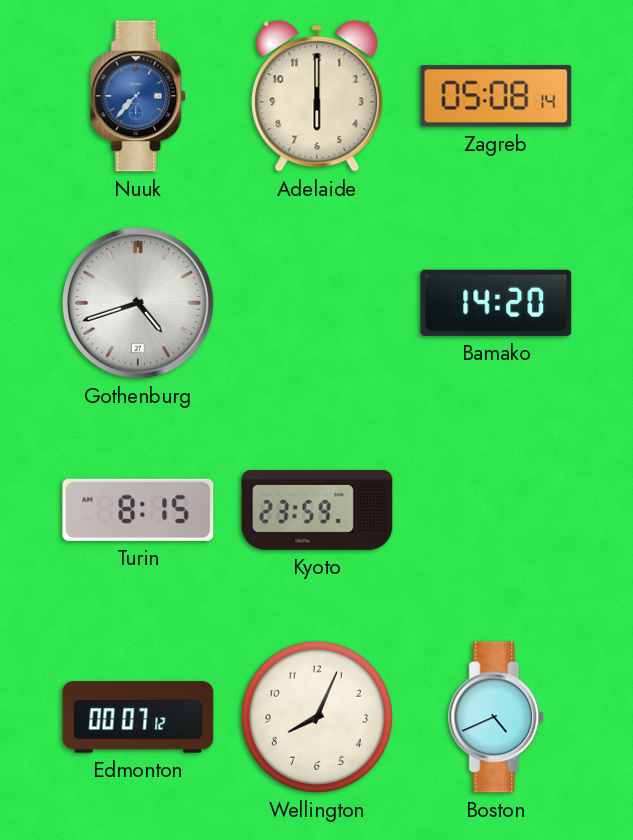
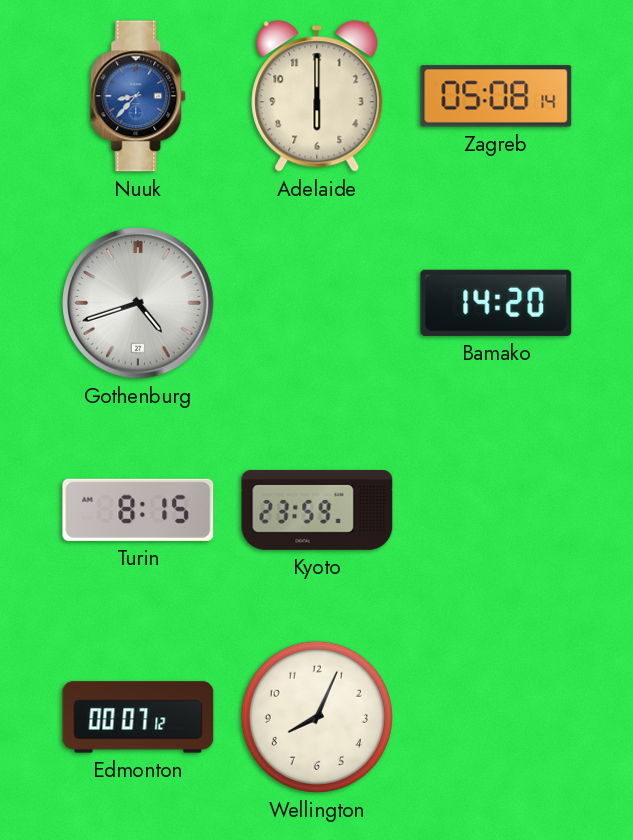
Nuuk: 7:37 -> 8:37 (139, 96)
Boston: 4:41 -> none (497, 717)
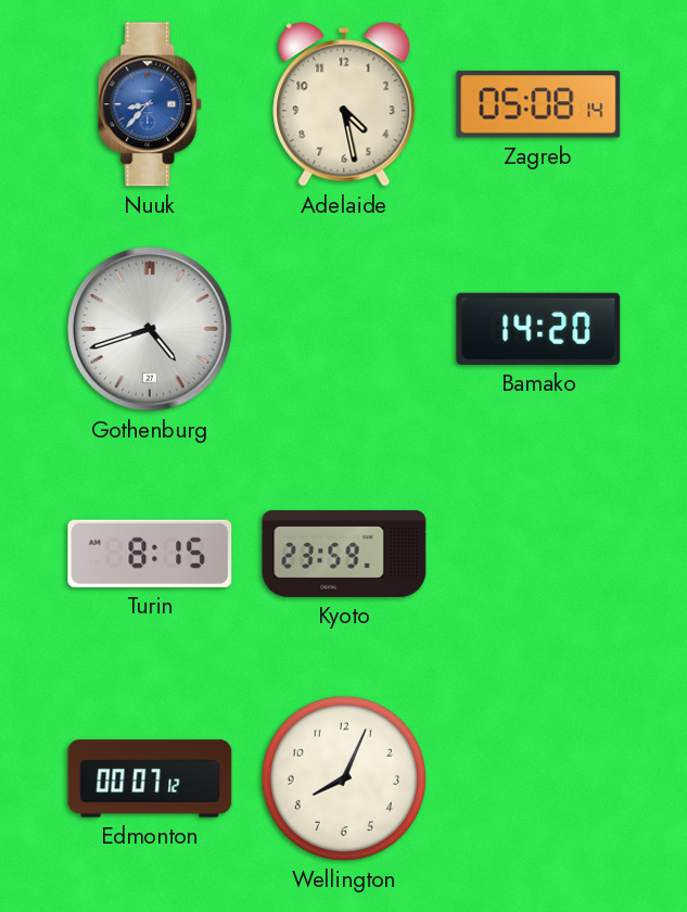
Adelaide: 6:00 -> 4:28 (344, 104)
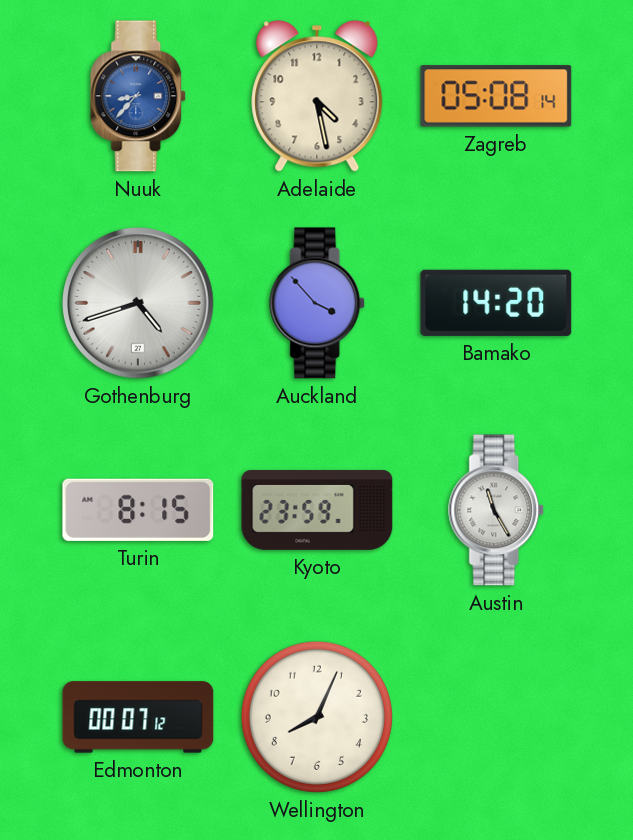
Auckland: none -> 3:53 (318, 303)
Austin: none -> 11:25 (497, 510)
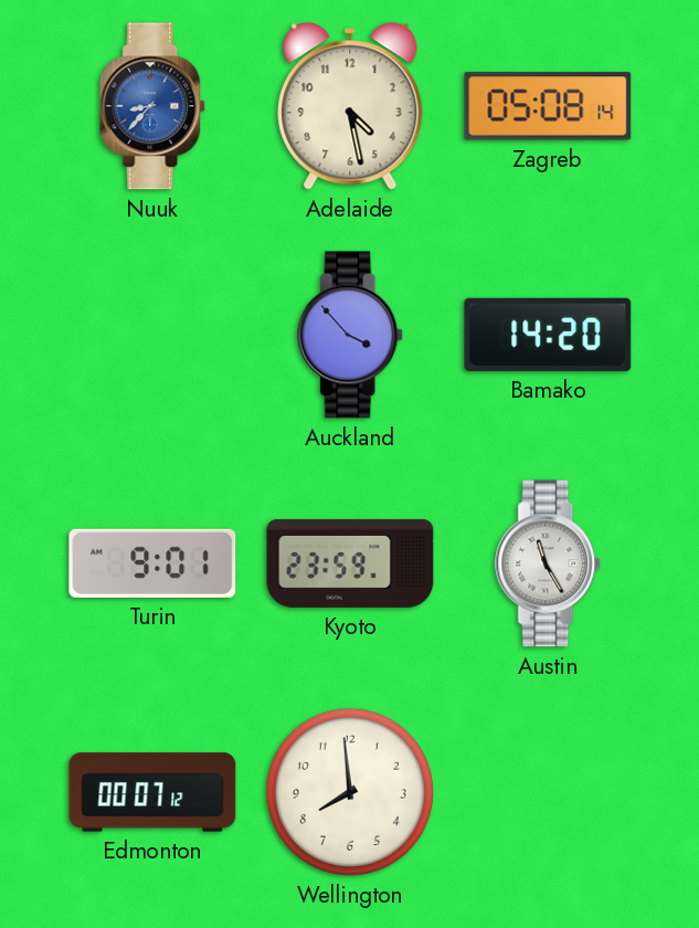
Gothenburg: 4:42 -> none (138, 303)
Turin: 8:15 -> 9:01 (152, 563)
Wellington: 8:04 -> 7:59 (350, 792)
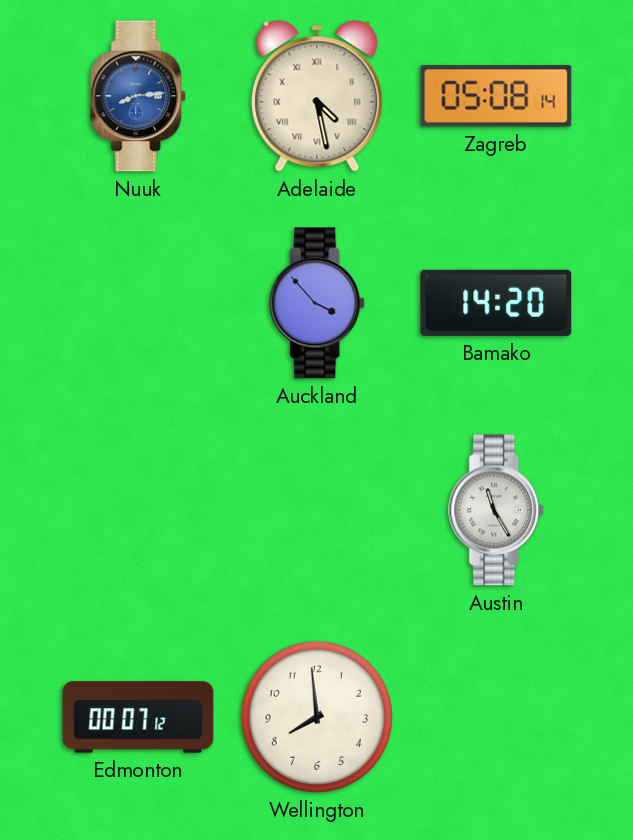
Nuuk: 8:37 -> 8:14 (139, 96)
Adelaide numerals: Arabic -> Roman (317, 96)
Turin: 9:01 -> none (152, 563)
Kyoto: 23:59 -> none (350, 563)
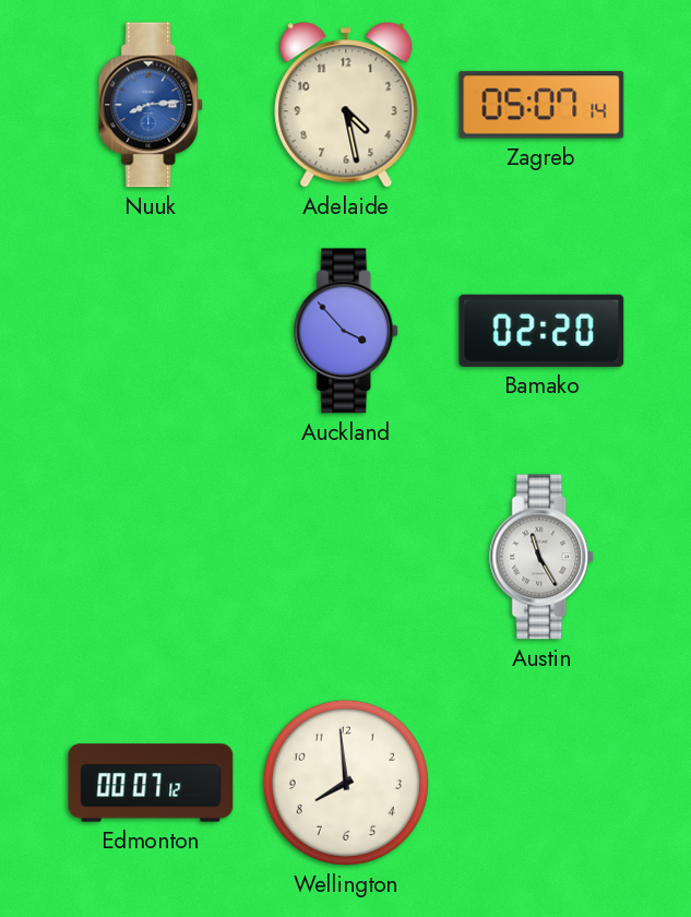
Adelaide numerals: Roman -> Arabic (346, 105)
Zagreb: 05:08 -> 05:07 (541, 105)
Bamako: 14:20 -> 02:20 (541, 331)
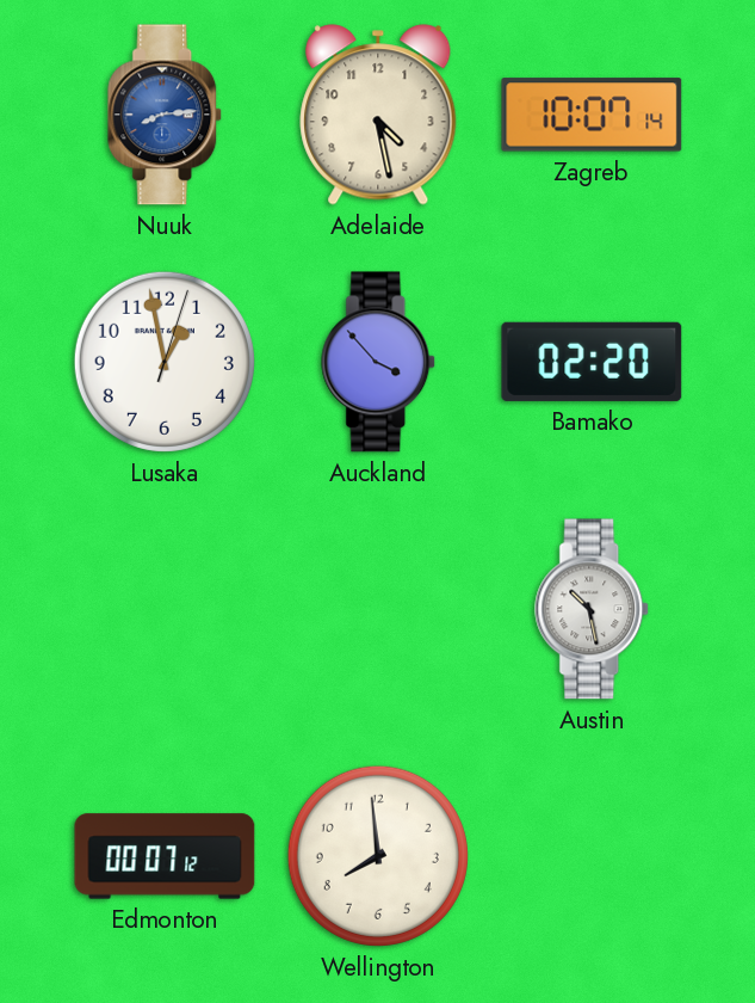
Zagreb: 05:07 -> 10:07 (592, 115)
Lusaka: none -> 12:58 (165, 362)
Austin: 11:25 -> 10:28 (593, 609)
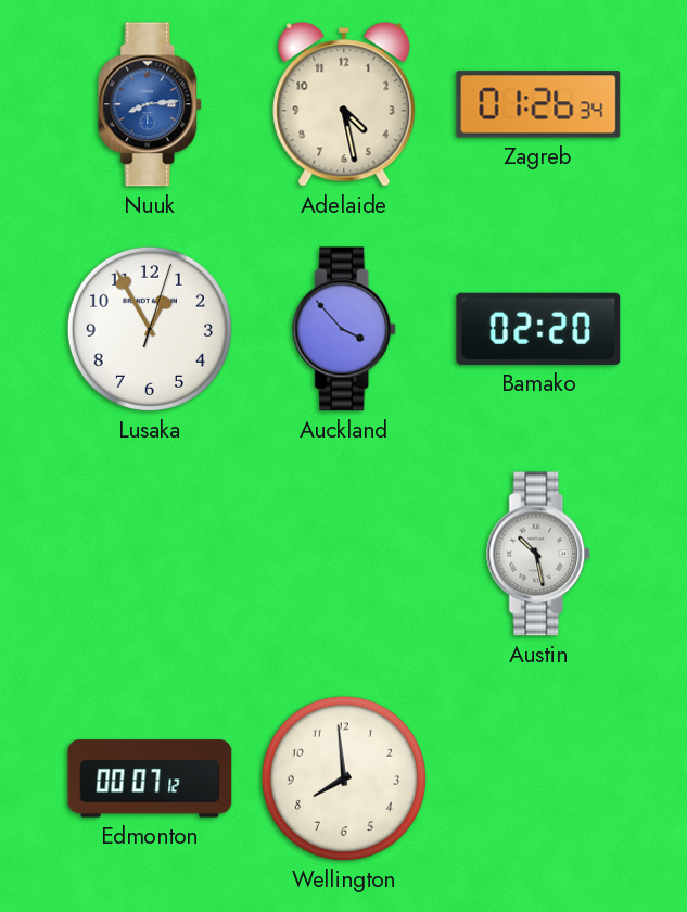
Zagreb: 10:07 -> 01:26 (538, 104)
Lusaka: 12:58 -> 12:55 (150, 329)
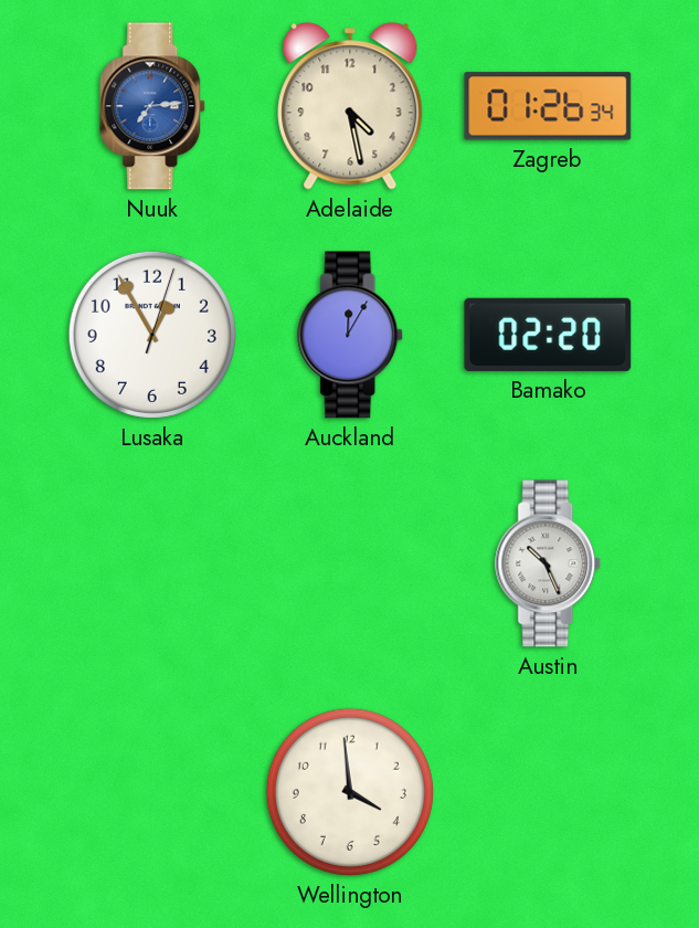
Nuuk: 8:14 -> 7:14 (153, 106)
Auckland: 3:53 -> 12:05 (351, 335)
Austin: 10:28 -> 10:26 (549, 563)
Edmonton: 00:07 -> none (150, 778)
Wellington: 7:59 -> 3:59 (350, 792)
